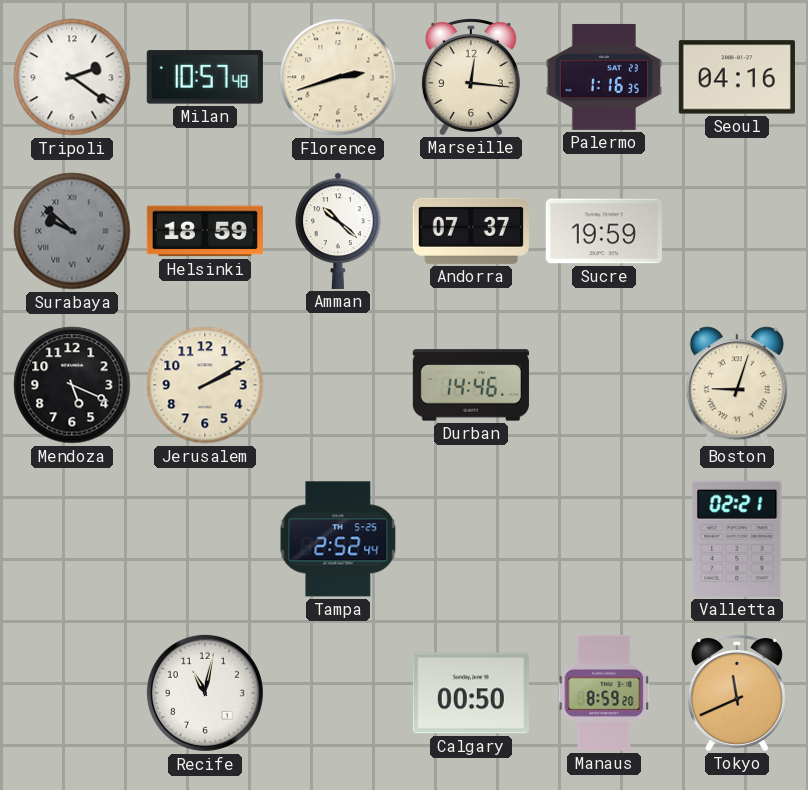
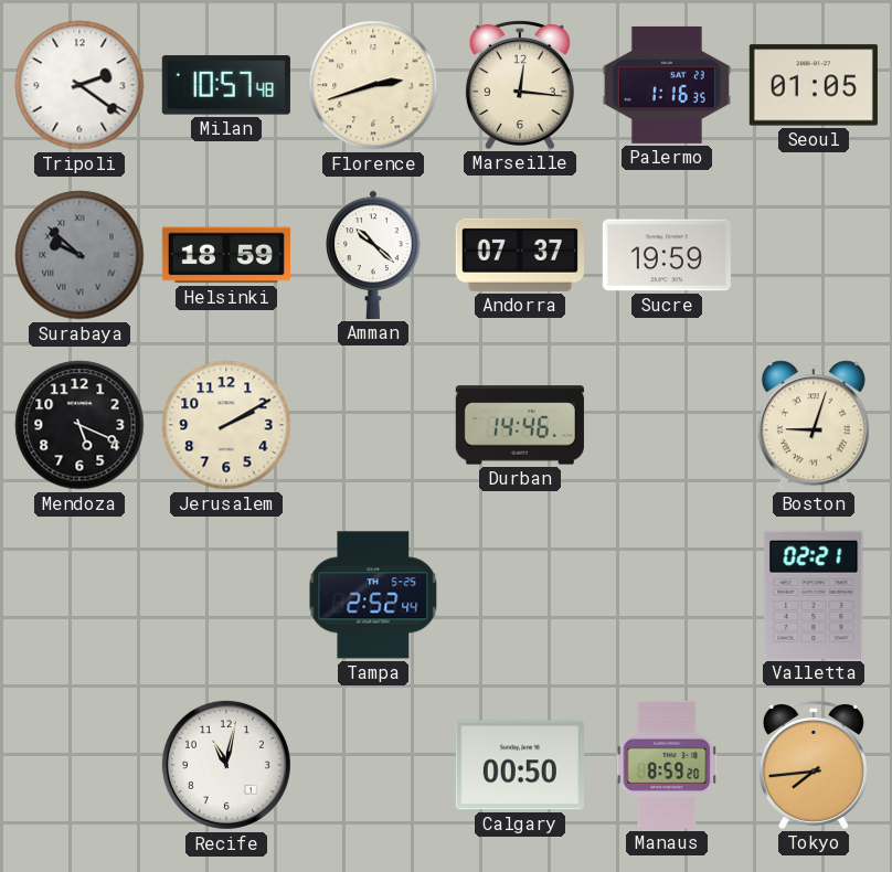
Seoul: 04:16 -> 01:05 (814, 85)
Tokyo: 11:41 -> 7:44 (814, 765)
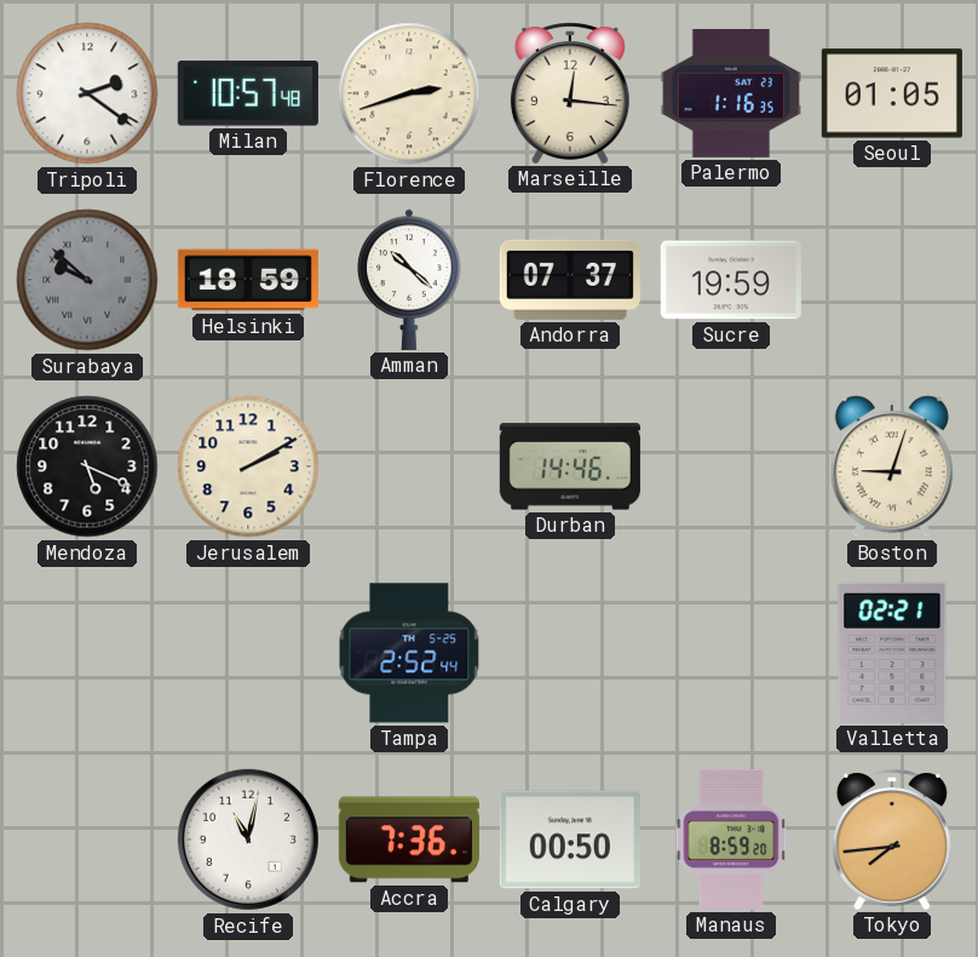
Accra: none -> 7:36 (409, 839)
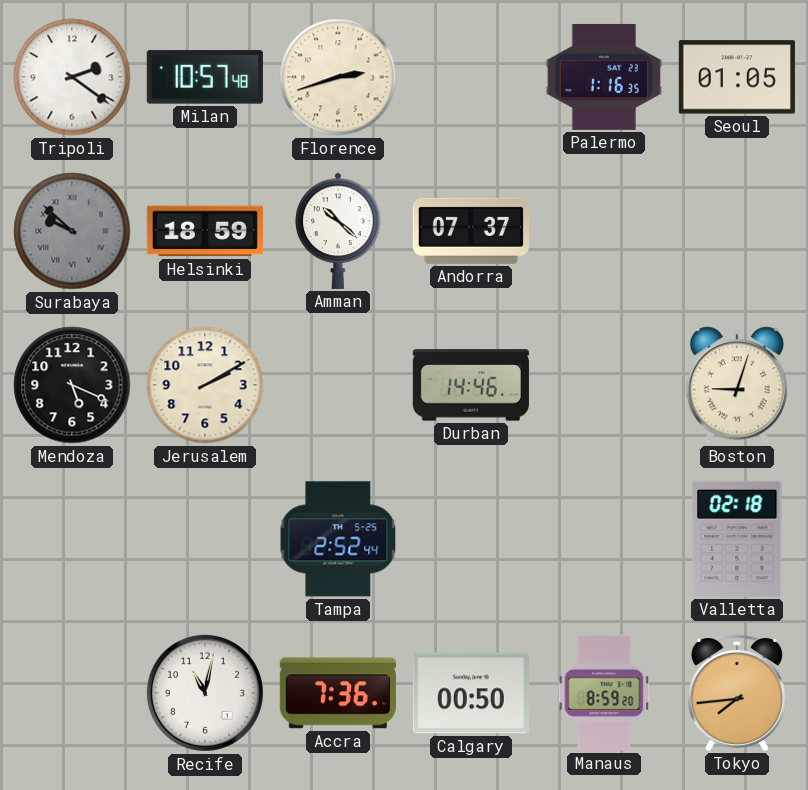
Marseille: 12:16 -> none (570, 93)
Sucre: 19:59 -> none (731, 280)
Valletta: 02:21 -> 02:18 (737, 539)
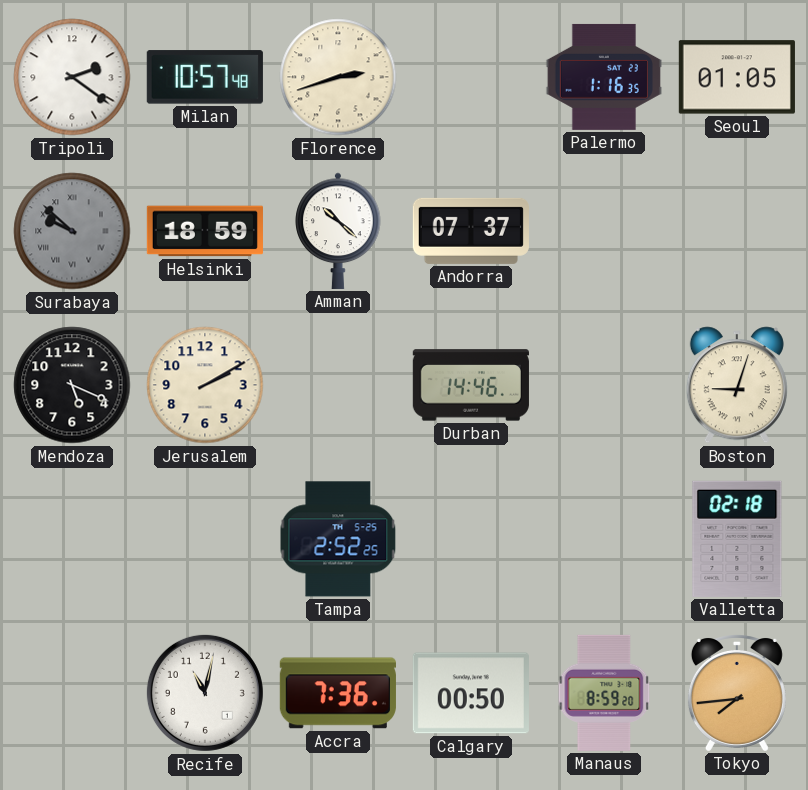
Tampa: 2:52:44 -> 2:52:25 (338, 539)
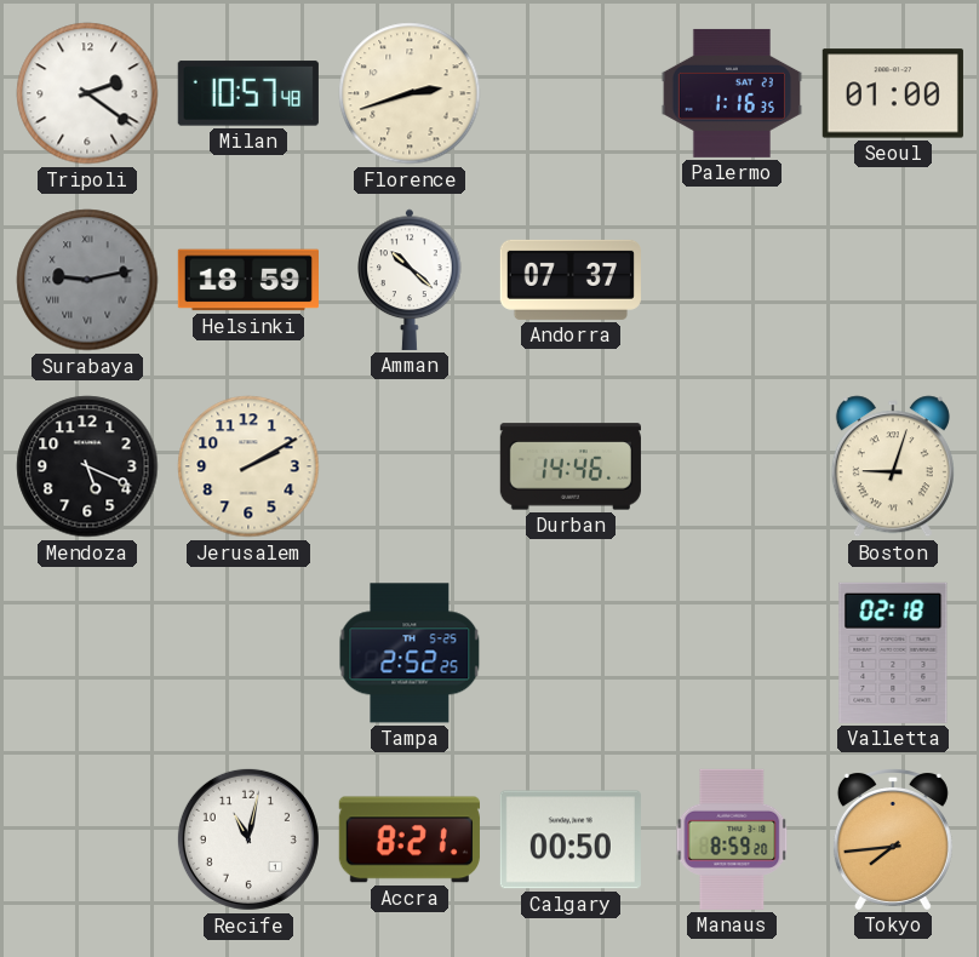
Seoul: 01:05 -> 01:00 (893, 93)
Surabaya: 9:52 -> 9:13 (87, 280)
Accra: 7:36 -> 8:21 (410, 839)
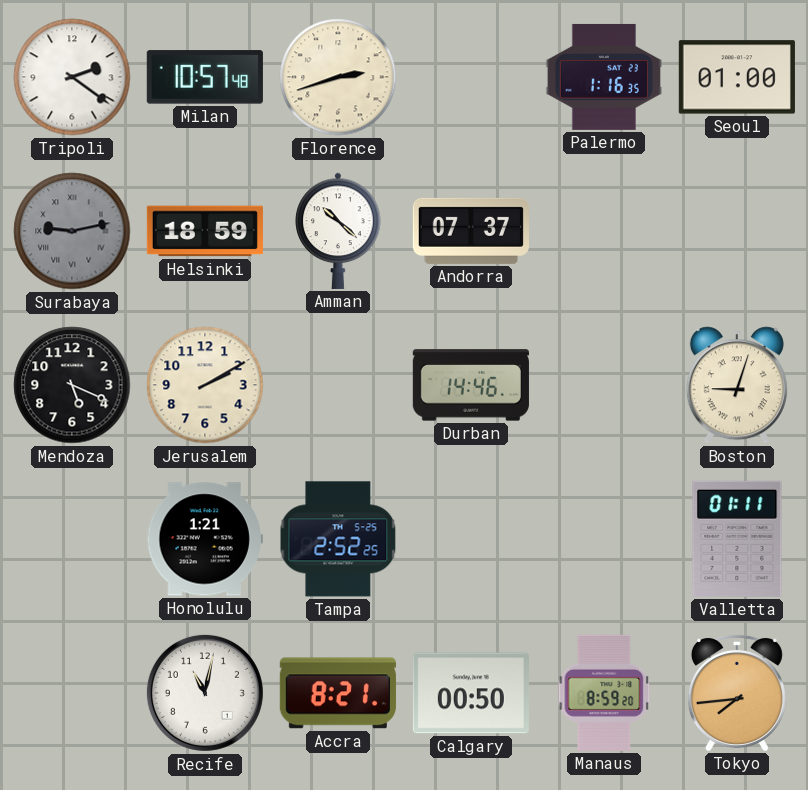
Honolulu: none -> 1:21 (205, 539)
Valletta: 02:18 -> 01:11 (737, 539)
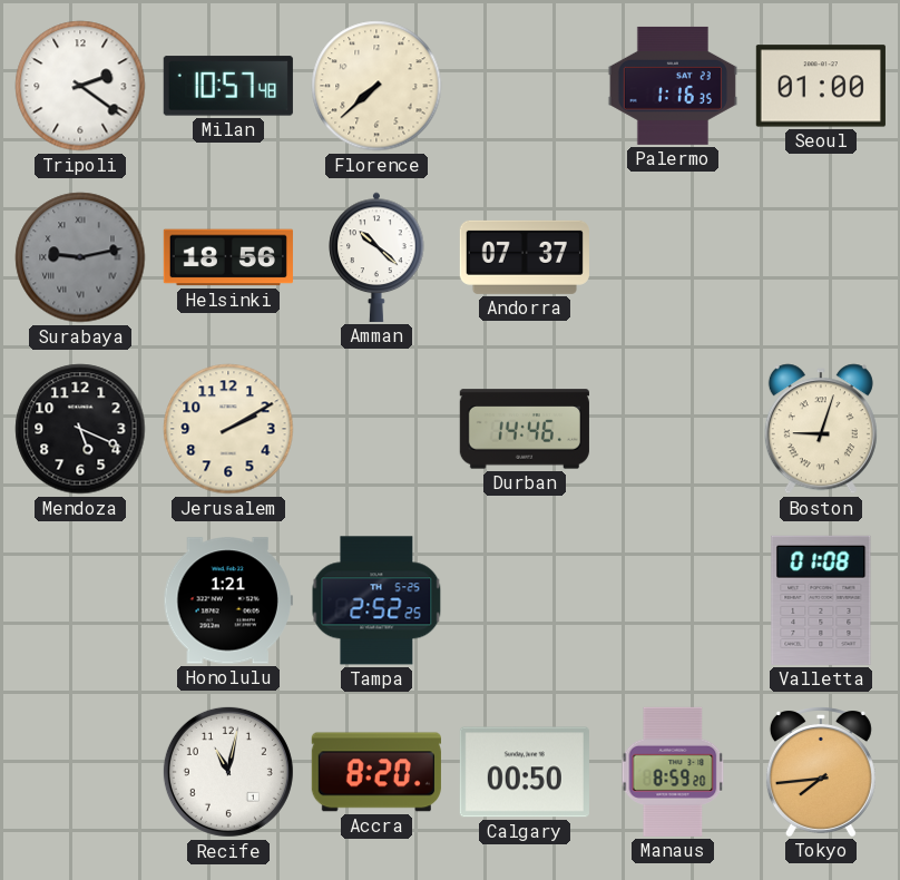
Florence: 2:42 -> 7:38 (376, 86)
Helsinki: 18:59 -> 18:56 (228, 257)
Valletta: 01:11 -> 01:08 (821, 600)
Accra: 8:21 -> 8:20 (376, 772)
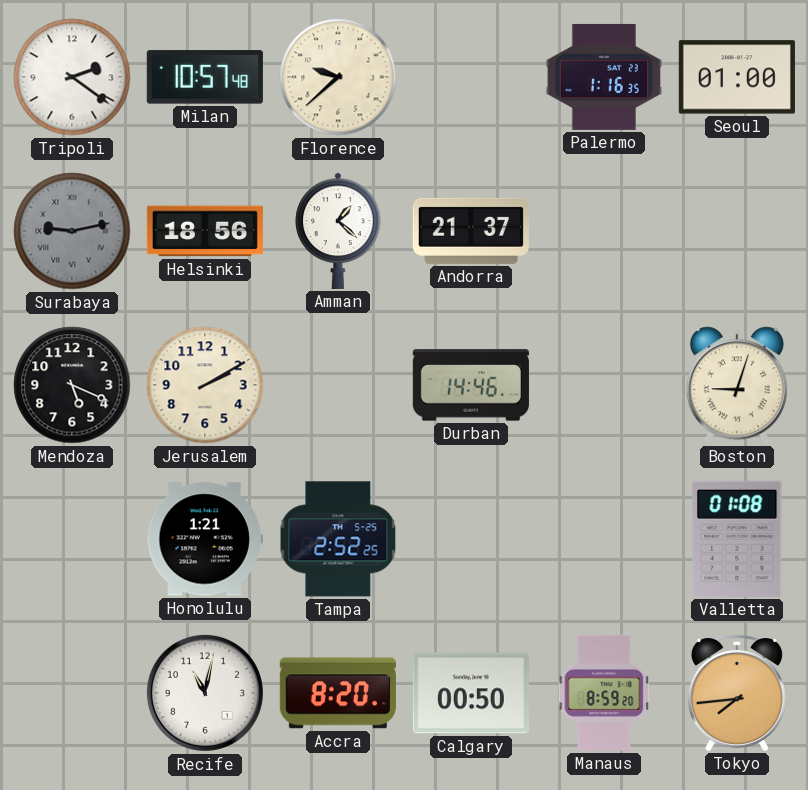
Florence: 7:38 -> 9:38 (338, 77)
Amman: 10:22 -> 1:22 (338, 231)
Andorra: 07:37 -> 21:37 (471, 231)
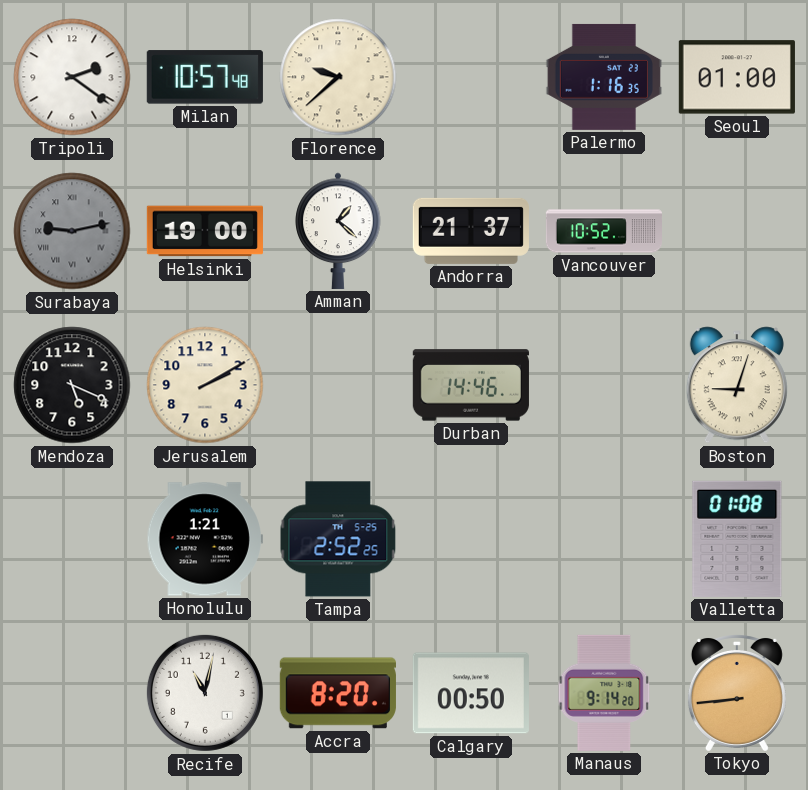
Helsinki: 18:56 -> 19:00 (205, 231)
Vancouver: none -> 10:52 (603, 231)
Manaus: 8:59 -> 9:14 (604, 693)
Tokyo: 7:44 -> 8:44 (737, 693)
